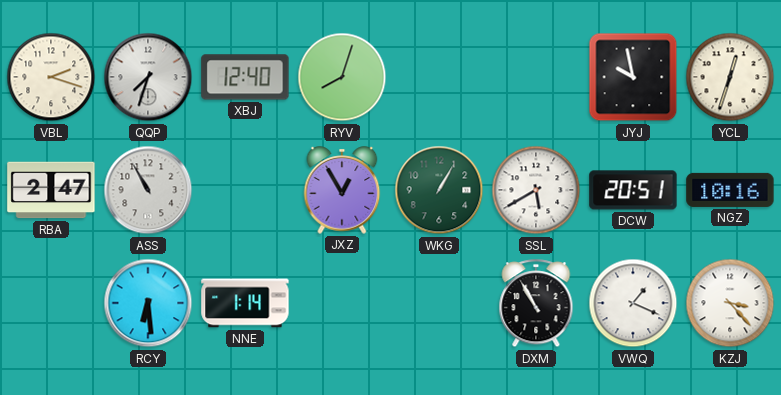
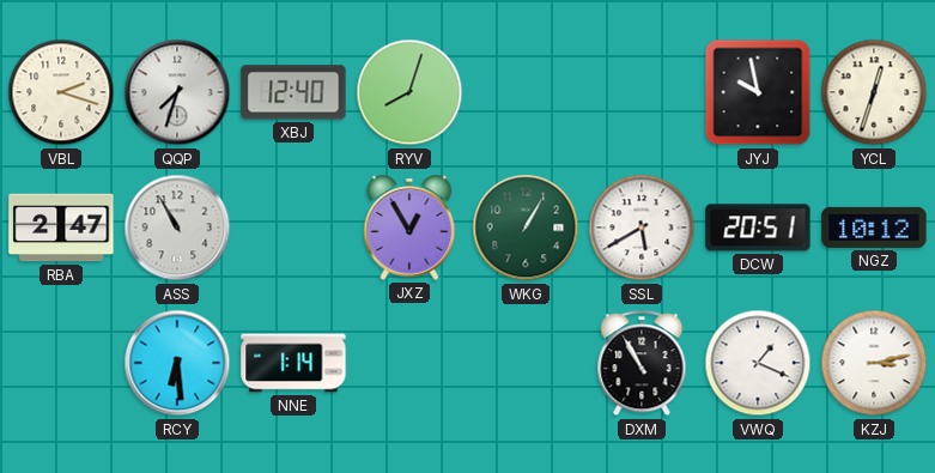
NGZ: 10:16 -> 10:12 (874, 228)
KZJ: 3:23 -> 3:13 (874, 363)
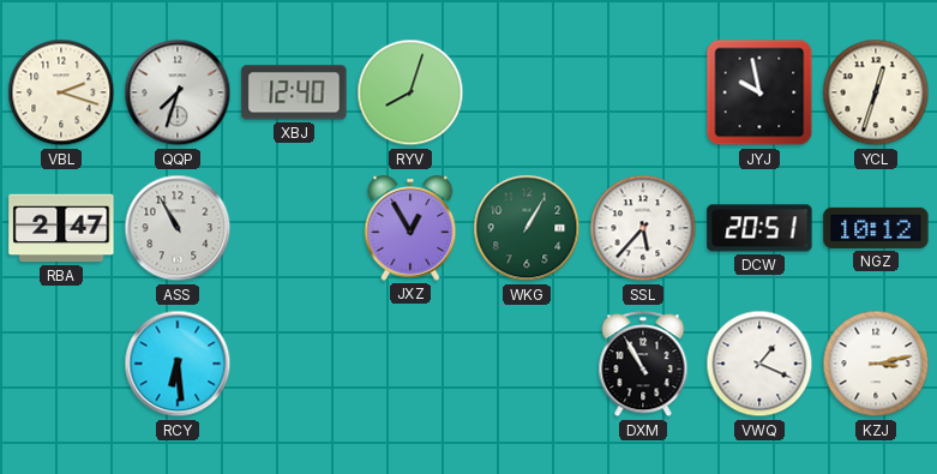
SSL: 5:40 -> 5:37 (643, 228)
NNE: 1:14 -> none (293, 363)
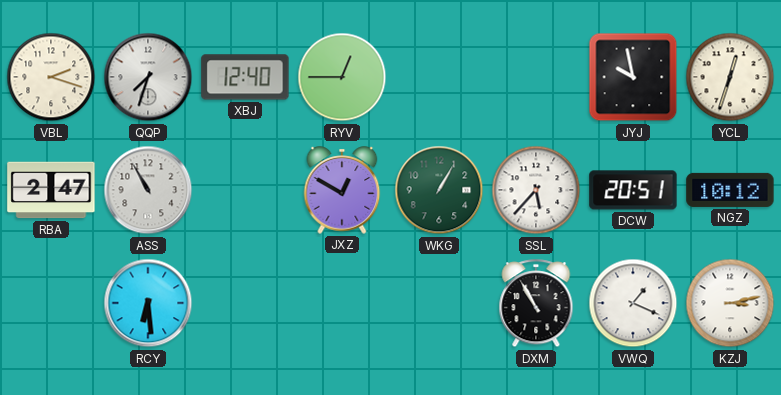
RYV: 8:03 -> 12:45 (342, 77)
JXZ: 12:55 -> 12:50 (342, 190)
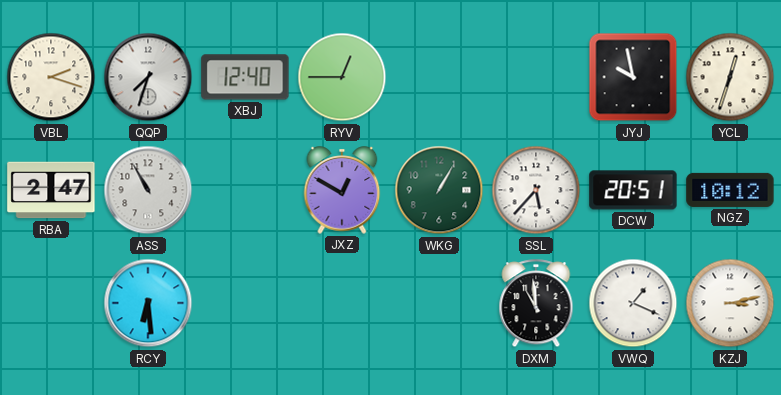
DXM: 10:55 -> 10:59 (536, 304)
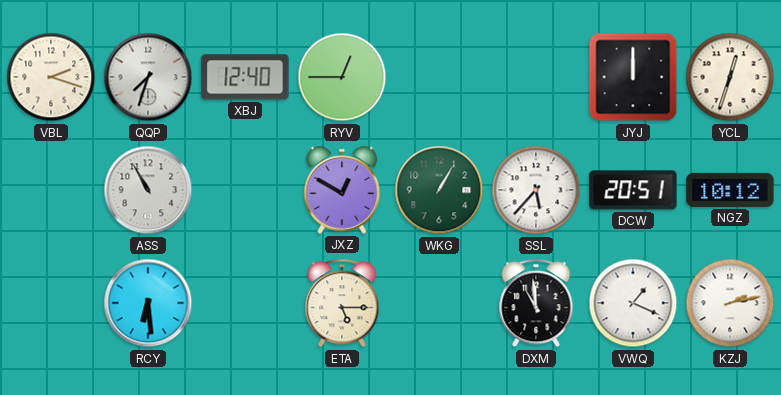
JYJ: 9:58 -> 12:00 (633, 77)
RBA: 2:47 -> none (51, 190)
ETA: none -> 5:15 (342, 304)
KZJ: 3:13 -> 2:13 (730, 303)
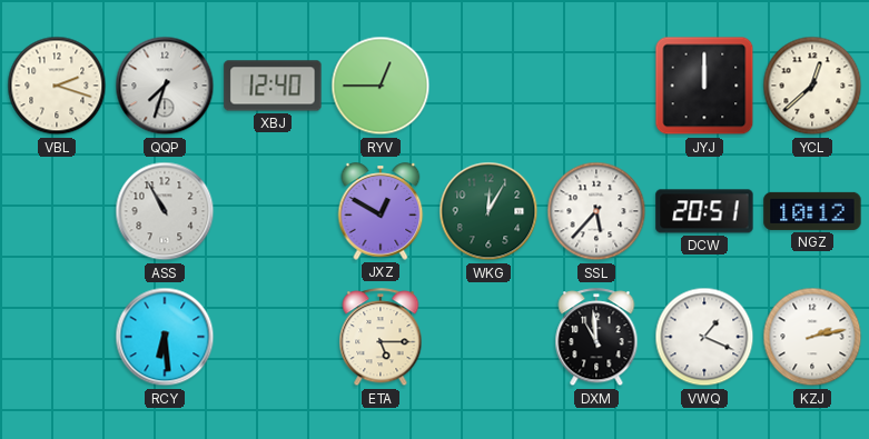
YCL: 12:33 -> 12:38 (812, 86)
WKG: 1:05 -> 12:05 (488, 211)
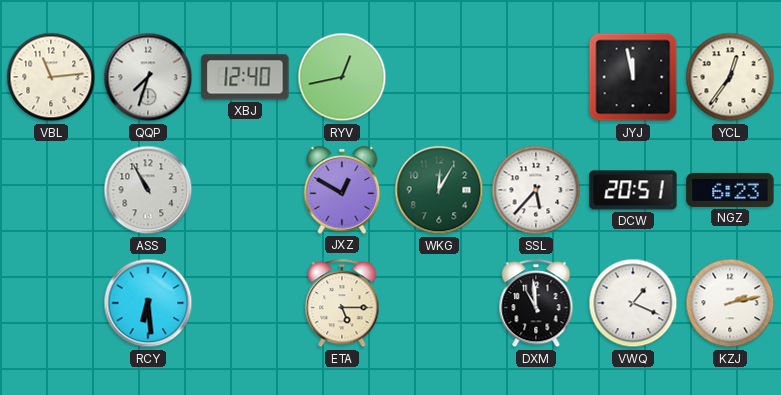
VBL: 2:18 -> 11:14 (51, 77)
RYV: 12:45 -> 12:43 (342, 77)
JYJ: 12:00 -> 11:58 (633, 77)
YCL: 12:38 -> 12:36 (730, 77)
NGZ: 10:12 -> 6:23 (730, 190)
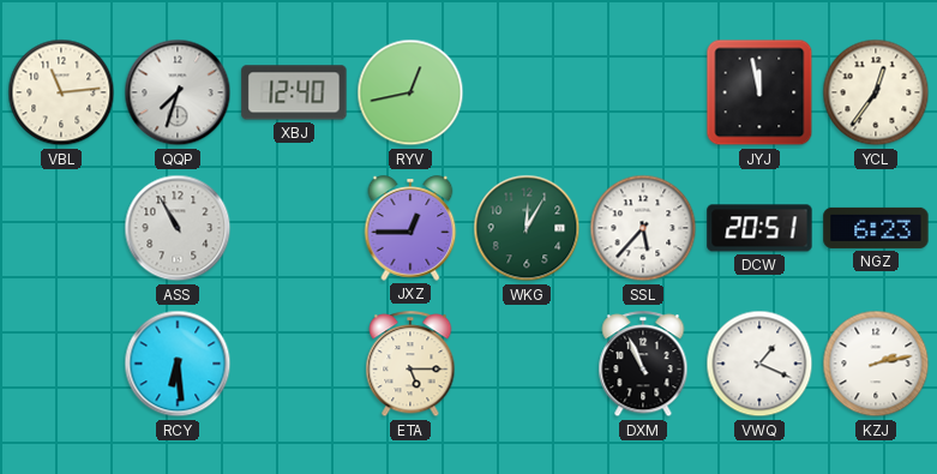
JXZ: 12:50 -> 12:45 (410, 228)
DXM: 10:59 -> 10:56 (643, 365)
